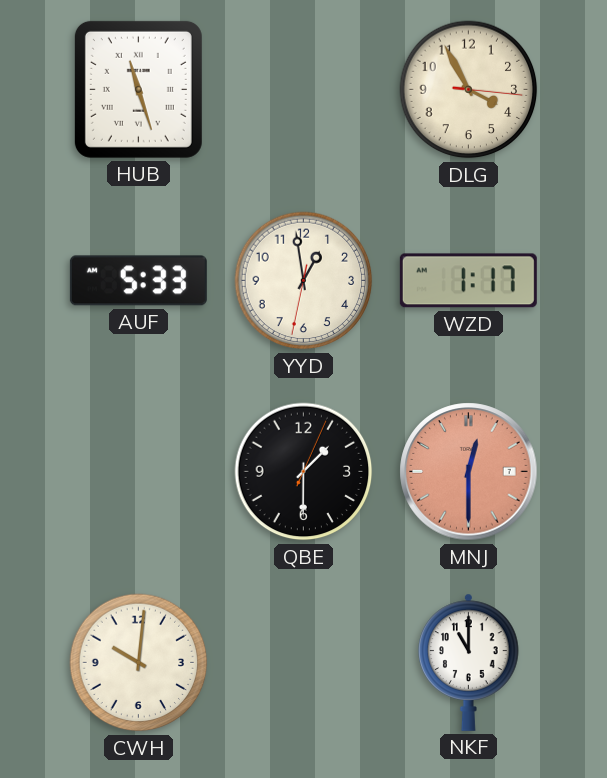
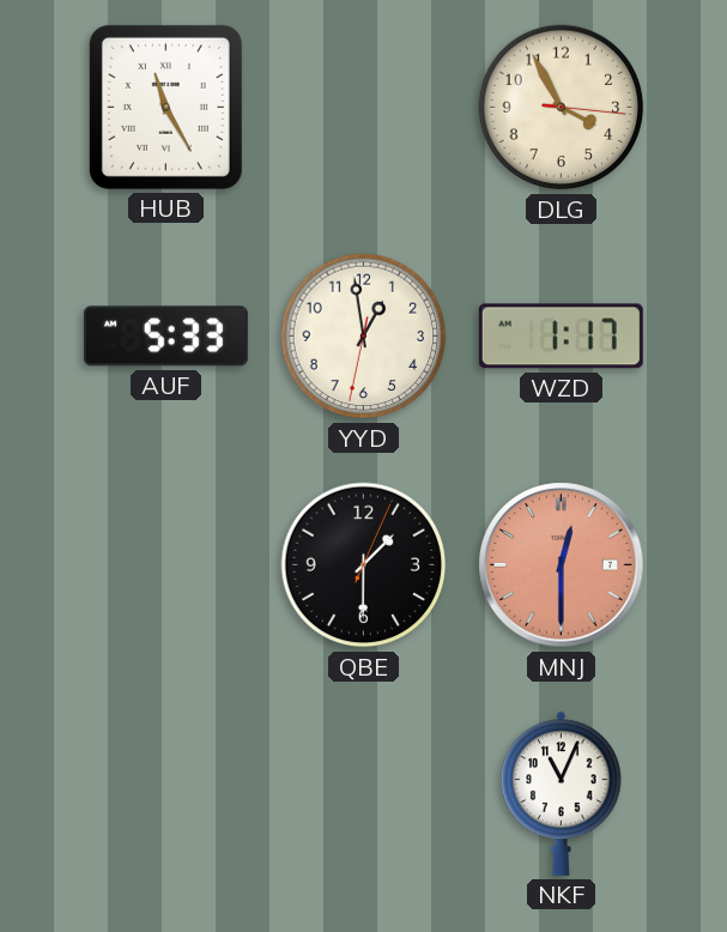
HUB: 11:27 -> 11:25 (165, 107)
CWH: 10:01 -> none (139, 663)
NKF: 11:00 -> 11:04 (562, 793)
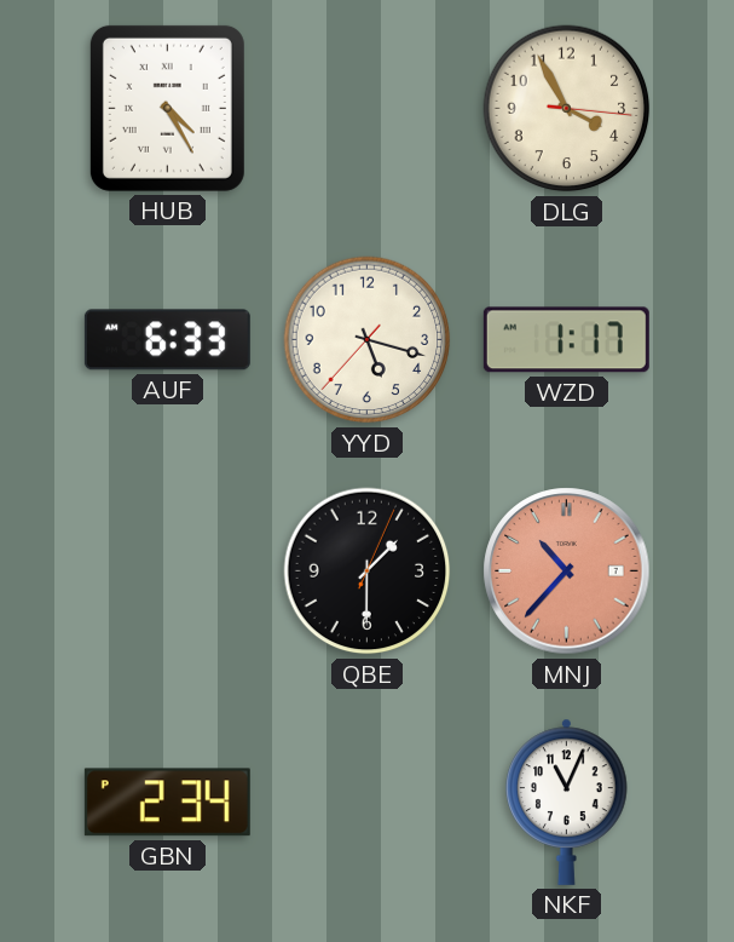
HUB: 11:25 -> 4:25 (167, 108)
AUF: 5:33 -> 6:33 (167, 340)
YYD: 12:58 -> 5:17 (368, 340)
MNJ: 12:30 -> 10:37 (567, 571)
GBN: none -> 2:34 (167, 803)
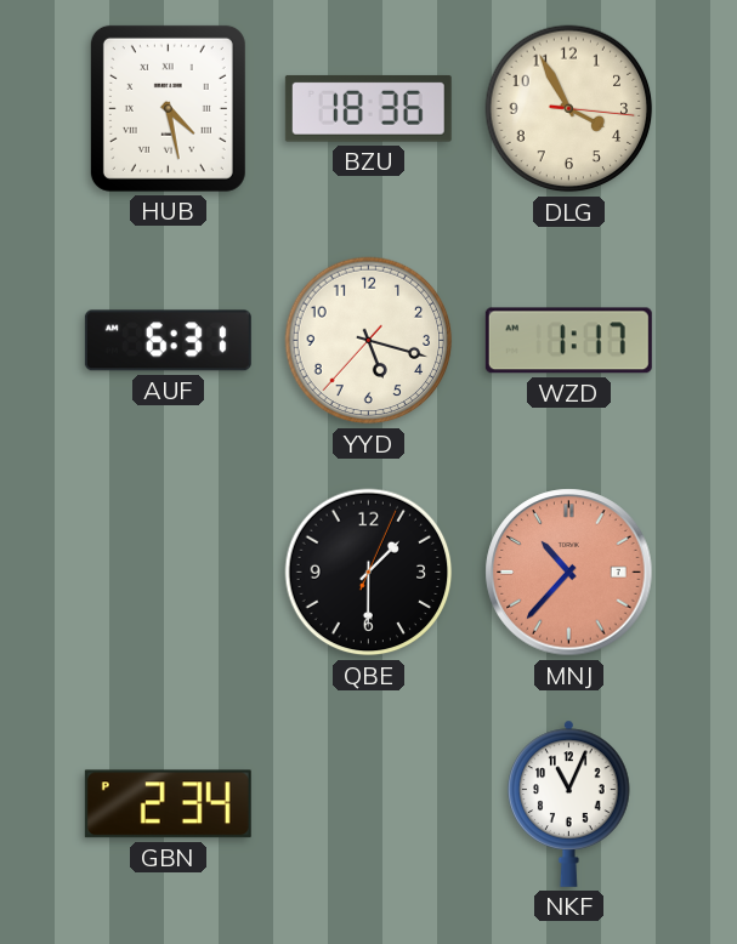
HUB: 4:25 -> 4:28 (168, 108)
BZU: none -> 18:36 (368, 108)
AUF: 6:33 -> 6:31 (168, 341)
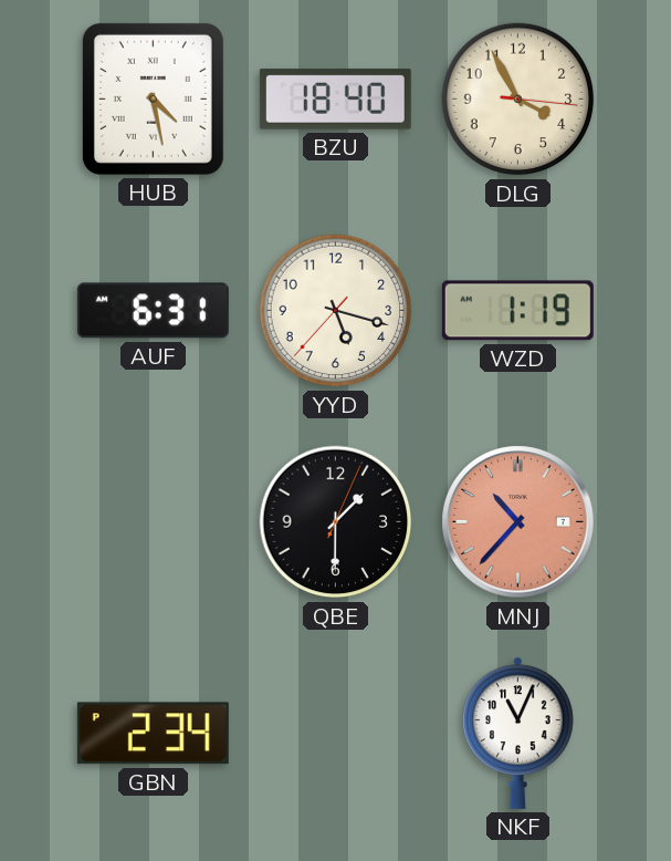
BZU: 18:36 -> 18:40 (335, 98)
WZD: 1:17 -> 1:19 (517, 311)
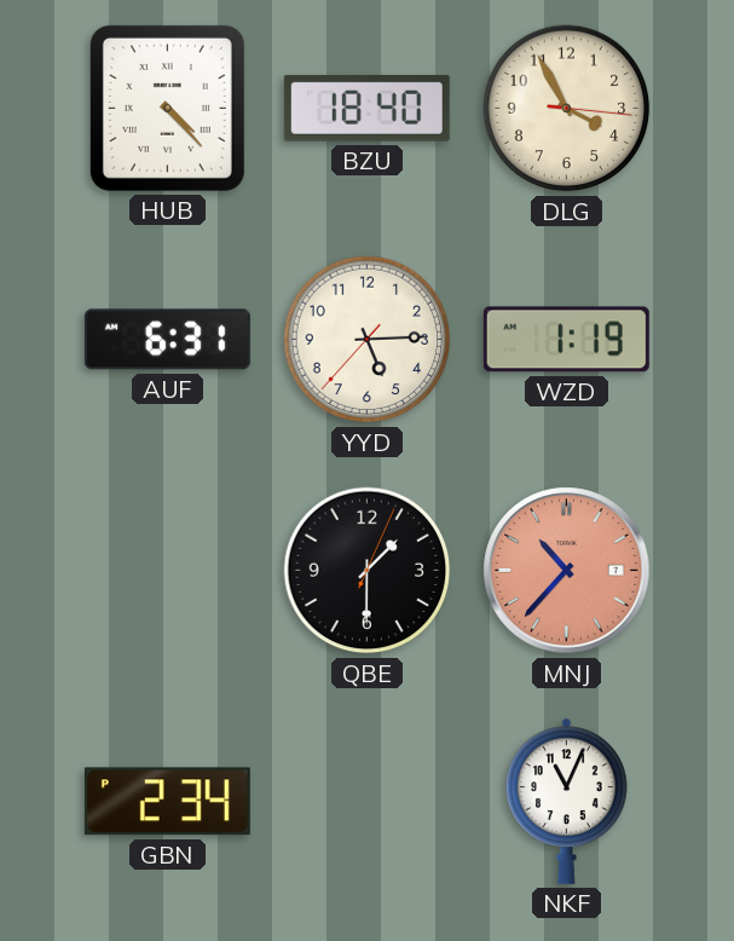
HUB: 4:28 -> 4:23 (167, 108)
YYD: 5:17 -> 5:14 (368, 340)
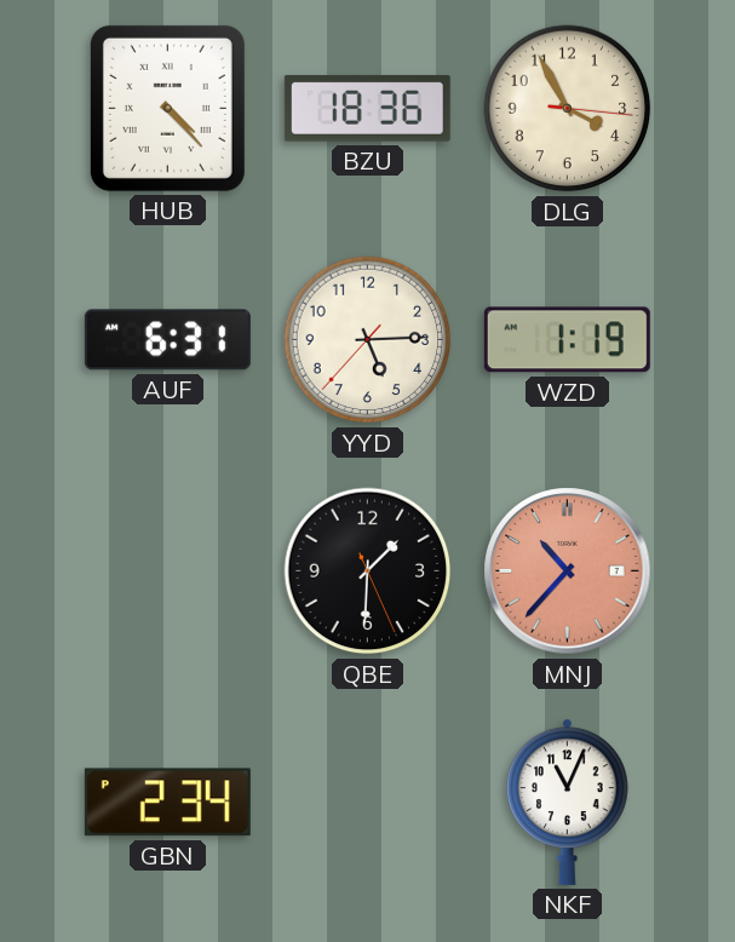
BZU: 18:40 -> 18:36 (367, 108)
QBE: 1:30:04 -> 1:30:26 (368, 571)
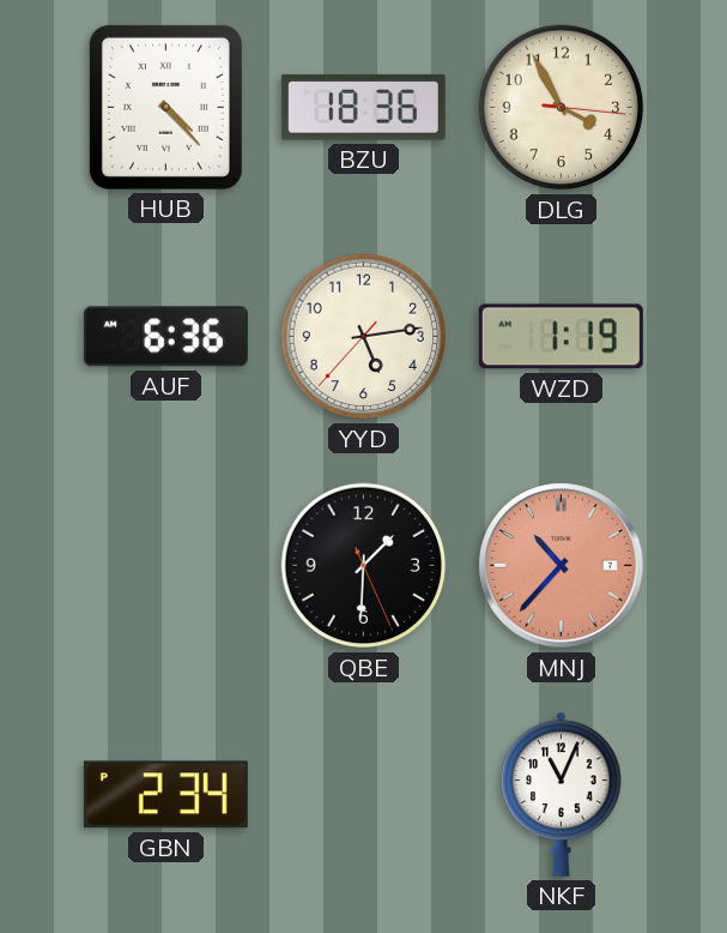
AUF: 6:31 -> 6:36 (165, 337)
YYD: 5:14 -> 5:13 (364, 337)
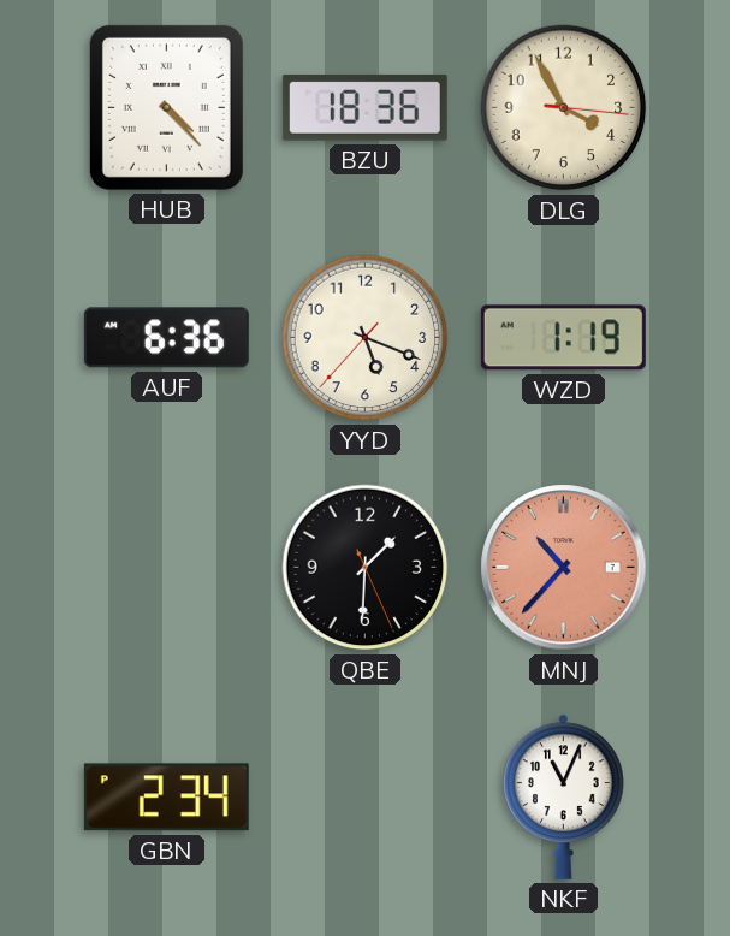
YYD: 5:13 -> 5:18 (366, 338)
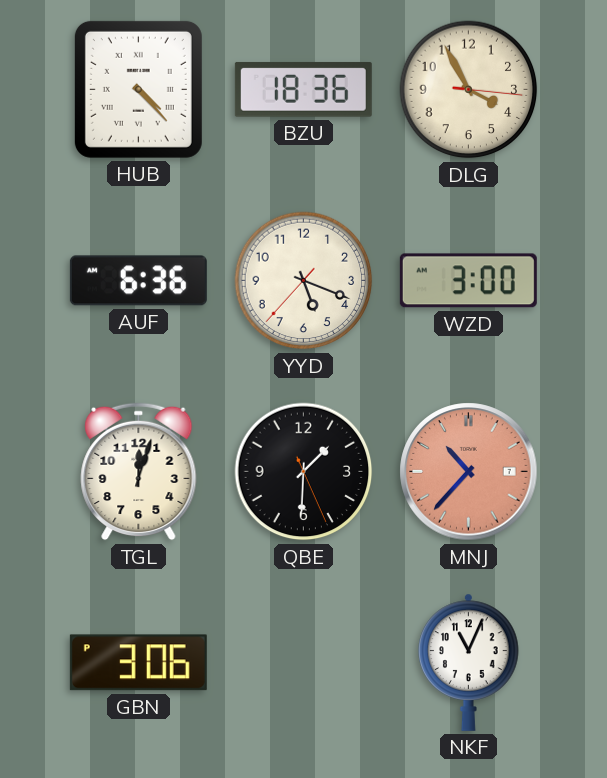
WZD: 1:19 -> 3:00 (468, 281)
TGL: none -> 12:03 (139, 472)
GBN: 2:34 -> 3:06 (138, 663)
